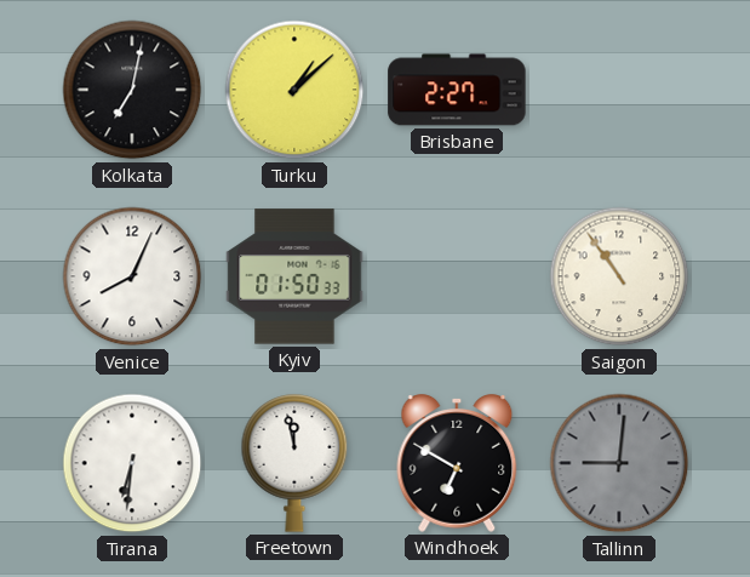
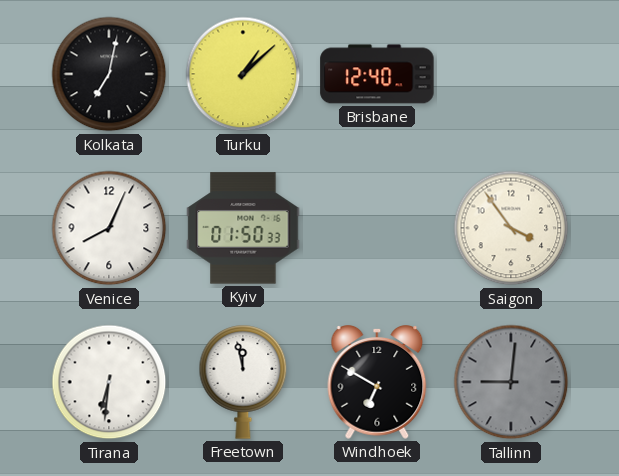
Brisbane: 2:27 -> 12:40 (377, 74)
Saigon: 10:54 -> 3:54 (511, 228)
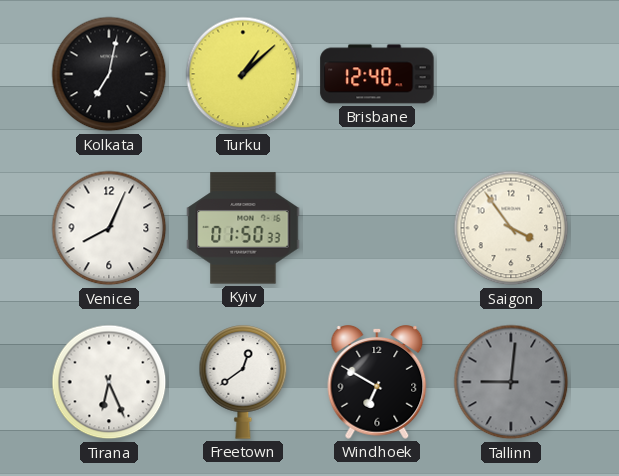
Tirana: 6:31 -> 6:26 (109, 382)
Freetown: 11:58 -> 12:39 (243, 382)
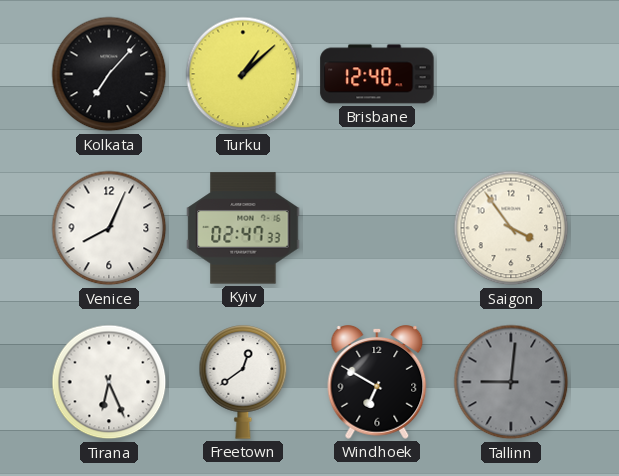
Kolkata: 7:02 -> 7:07 (109, 74)
Kyiv: 01:50 -> 02:47 (243, 228)
